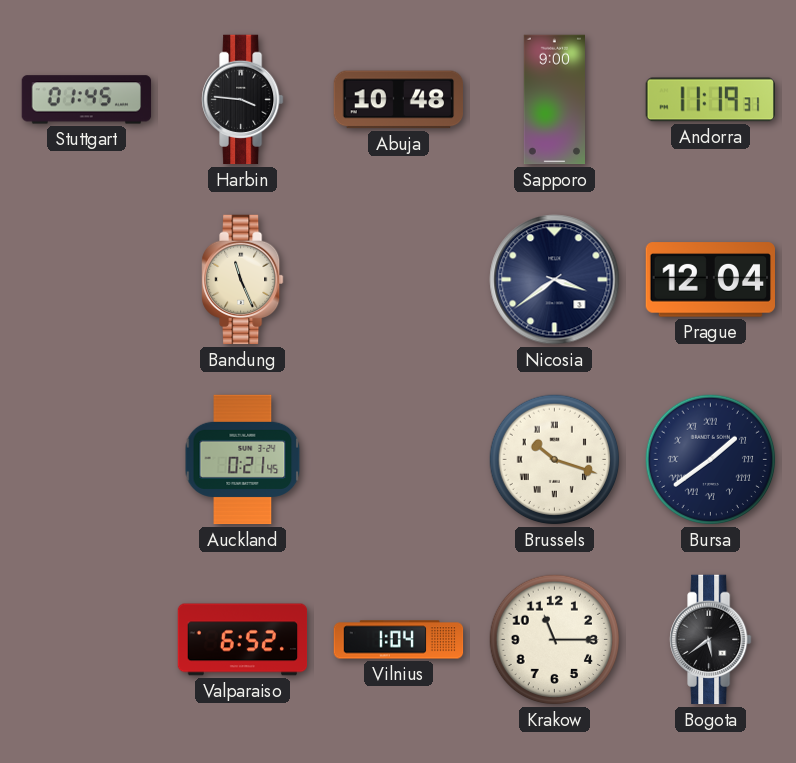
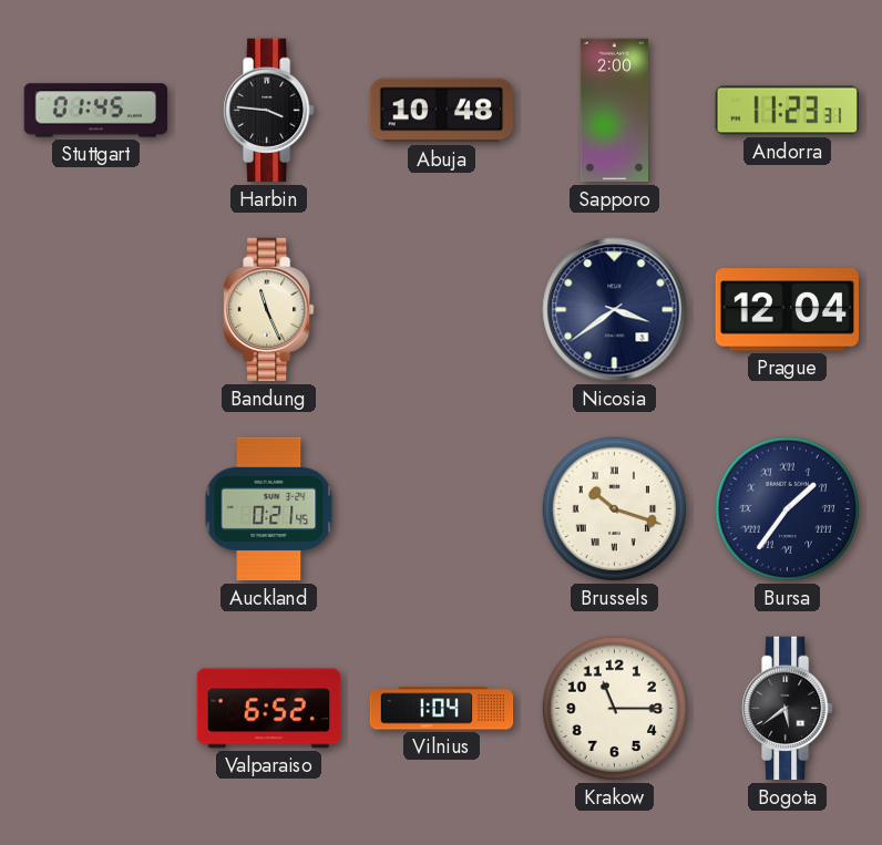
Sapporo: 9:00 -> 2:00 (614, 111)
Andorra: 11:19 -> 11:23 (787, 111)
Bursa: 1:39 -> 1:36 (788, 509)
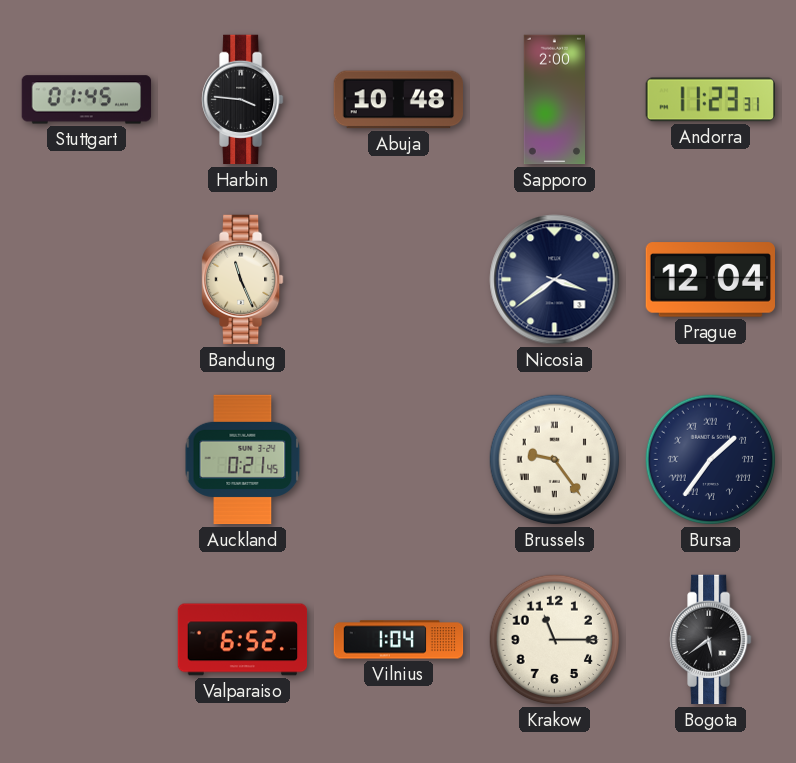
Brussels: 10:18 -> 9:24 (555, 460)
